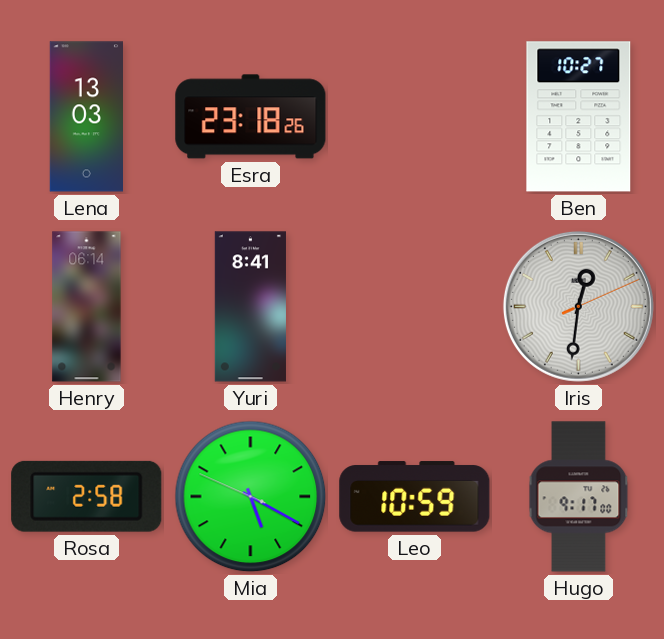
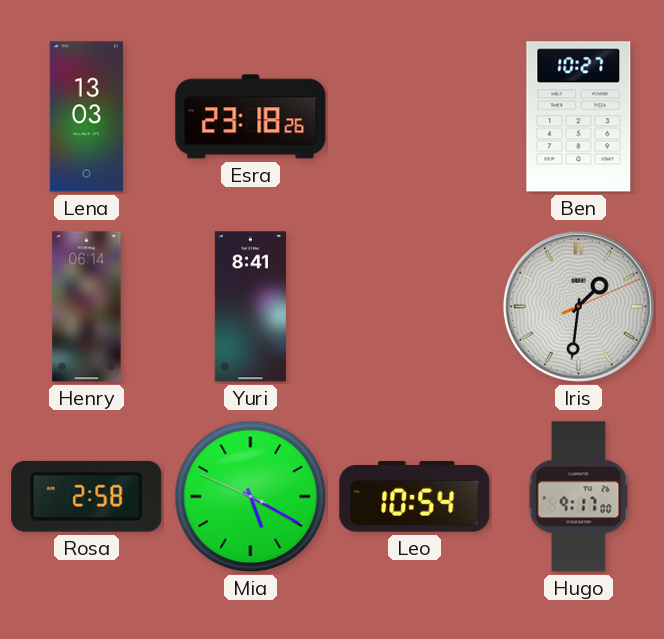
Iris: 12:31 -> 1:31 (578, 306)
Leo: 10:59 -> 10:54 (415, 497)
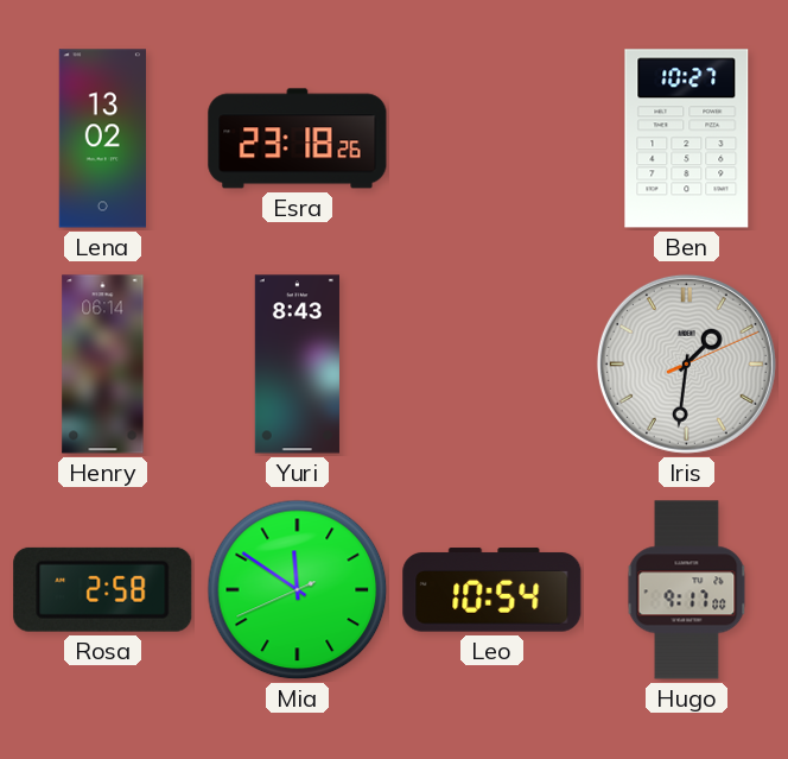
Lena: 13:03 -> 13:02 (102, 139)
Yuri: 8:41 -> 8:43 (297, 365)
Mia: 5:19 -> 11:50 (298, 590)
